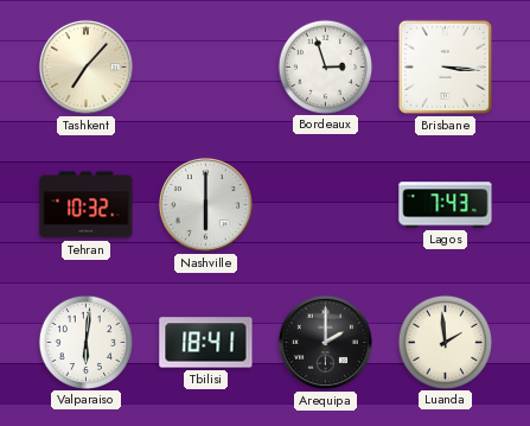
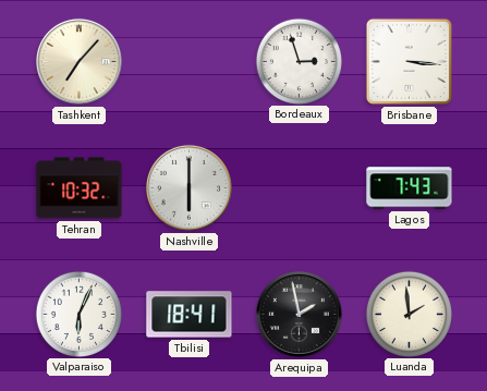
Valparaiso: 6:01 -> 6:04 (78, 314)
Arequipa: 2:00 -> 1:58 (299, 314)
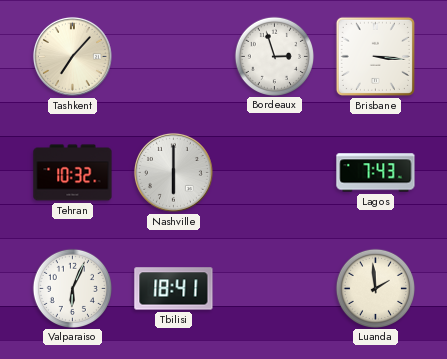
Arequipa: 1:58 -> none (299, 314)
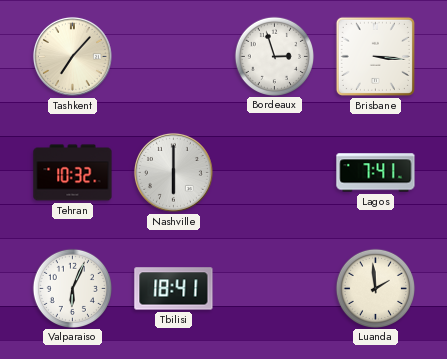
Lagos: 7:43 -> 7:41 (376, 173)
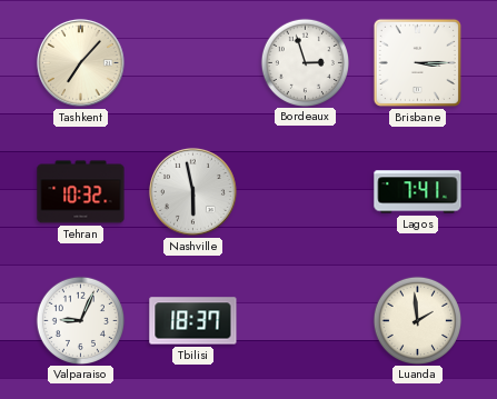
Brisbane: 3:16 -> 3:15 (417, 62)
Nashville: 6:00 -> 5:58 (192, 191)
Valparaiso: 6:04 -> 9:04 (80, 320)
Tbilisi: 18:41 -> 18:37 (193, 321)
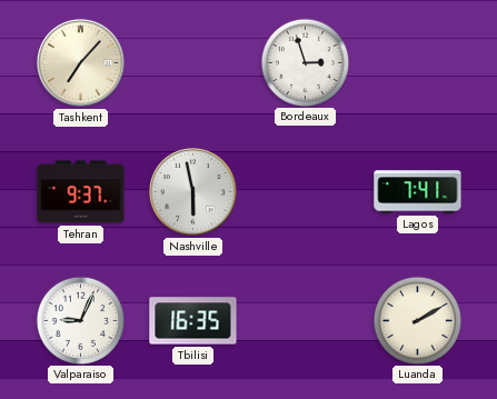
Brisbane: 3:15 -> none (417, 62)
Tehran: 10:32 -> 9:37 (81, 192)
Tbilisi: 18:37 -> 16:35 (193, 321)
Luanda: 1:59 -> 2:10 (417, 320)
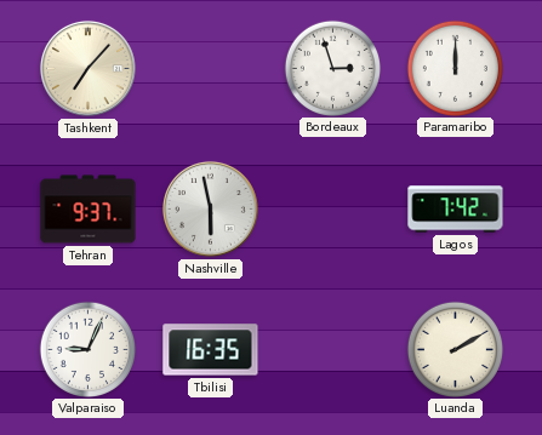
Paramaribo: none -> 12:00 (455, 68)
Lagos: 7:41 -> 7:42 (456, 210)
